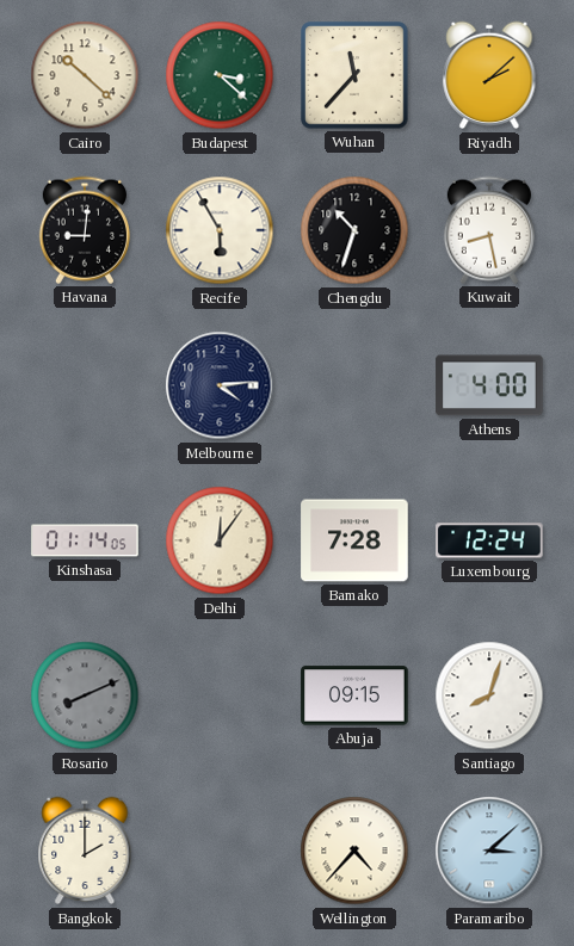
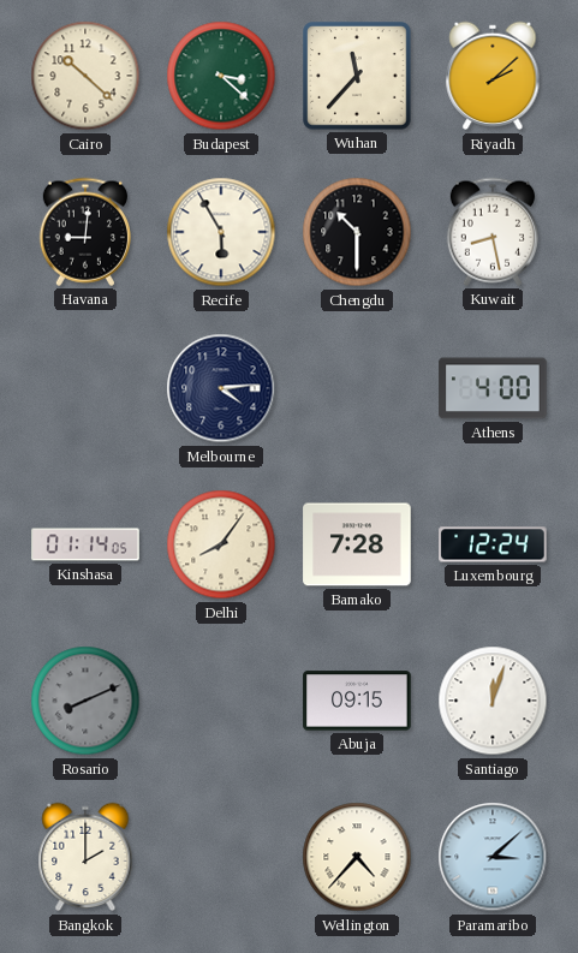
Chengdu: 10:33 -> 10:30 (357, 232)
Delhi: 12:06 -> 8:06 (221, 544)
Santiago: 8:03 -> 12:03 (493, 701)
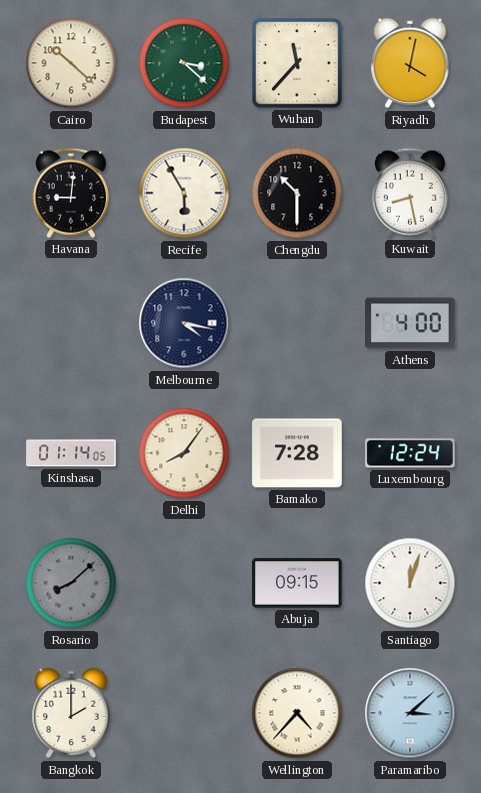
Riyadh: 2:08 -> 4:02 (410, 63)
Melbourne: 4:14 -> 4:17 (184, 323)
Rosario: 8:11 -> 8:08 (71, 583)
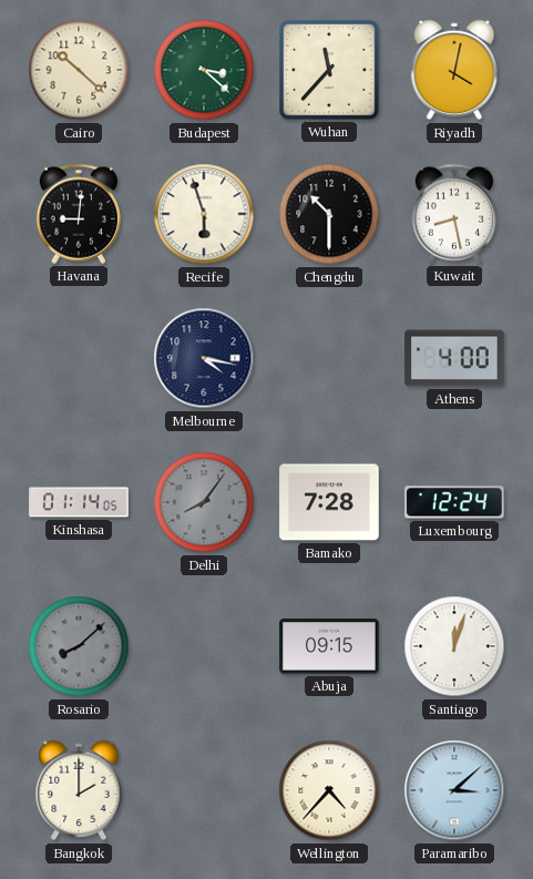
Recife: 5:55 -> 5:57 (204, 214)
Delhi dial: cream -> grey (204, 502)
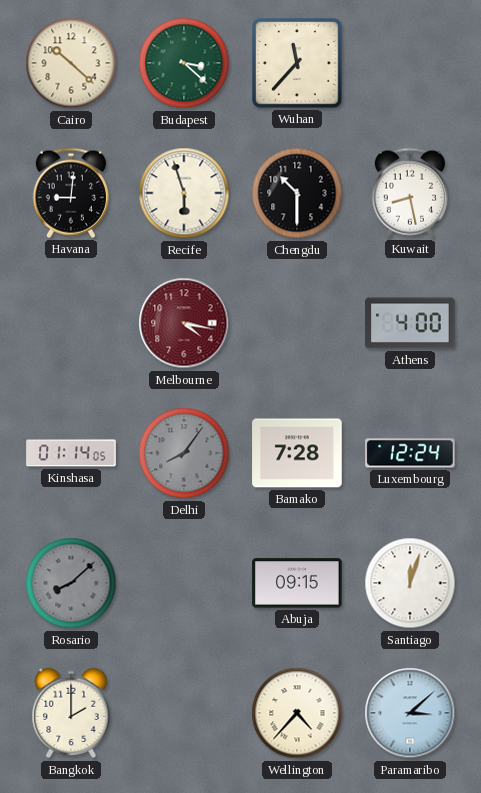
Riyadh: 4:02 -> none (454, 70)
Melbourne dial: navy -> burgundy (184, 323)
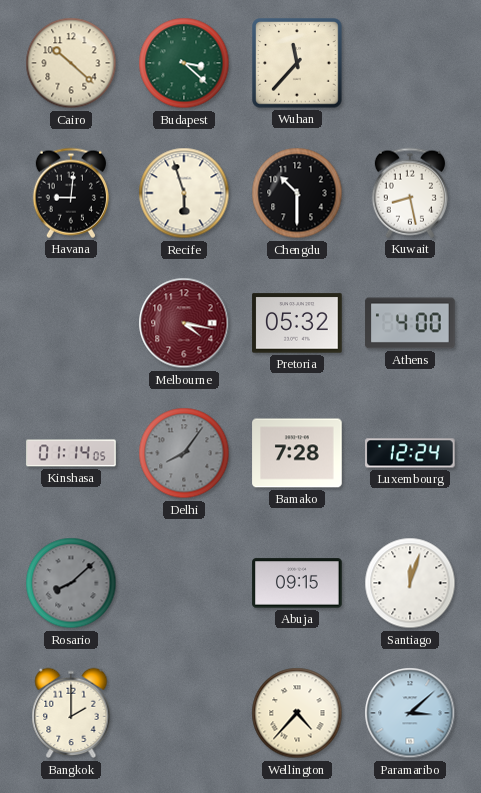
Pretoria: none -> 05:32 (297, 323)
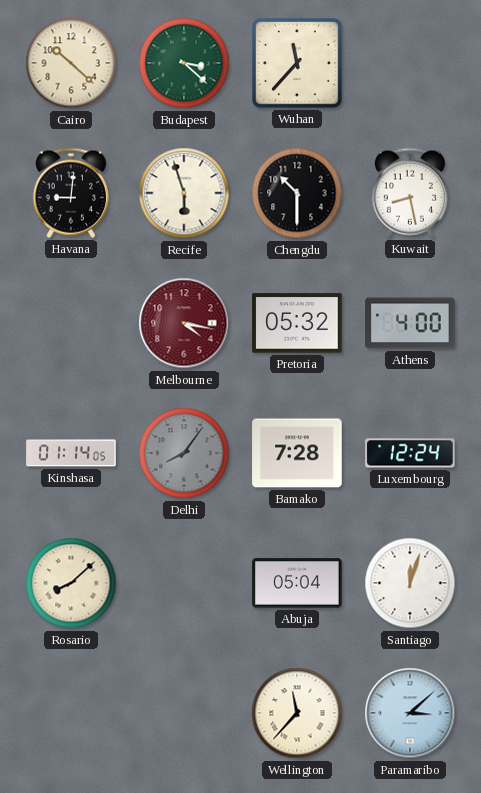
Rosario dial: grey -> cream (71, 583)
Abuja: 09:15 -> 05:04 (297, 583)
Bangkok: 2:00 -> none (71, 713)
Wellington: 4:37 -> 11:37 (297, 713)
